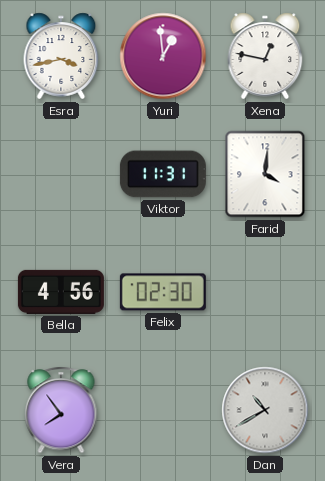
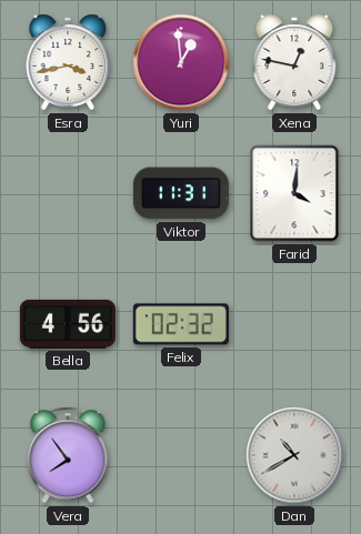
Felix: 02:30 -> 02:32 (181, 324)
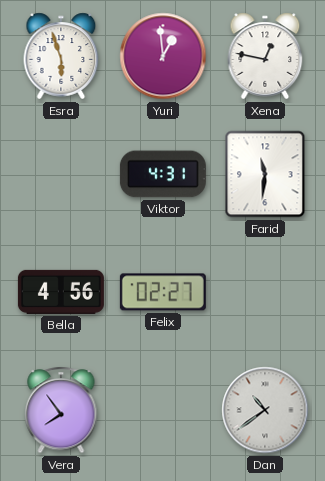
Esra: 3:43 -> 5:57 (61, 56)
Viktor: 11:31 -> 4:31 (163, 174)
Farid: 4:01 -> 11:31 (265, 174)
Felix: 02:32 -> 02:27 (163, 292)
Dan: 10:40 -> 10:39 (265, 410)
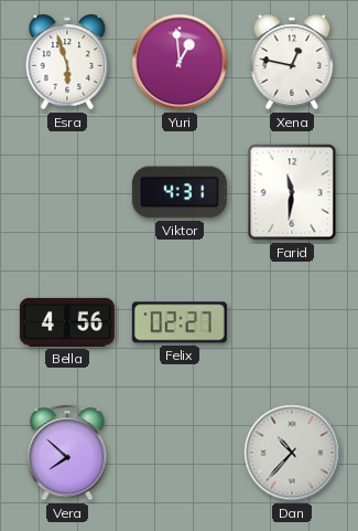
Vera: 7:54 -> 7:52 (67, 453)
Dan: 10:39 -> 10:37 (292, 453)
